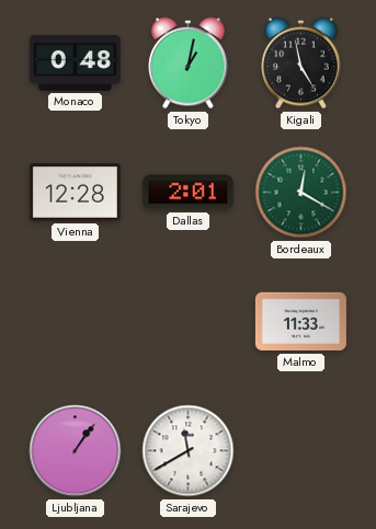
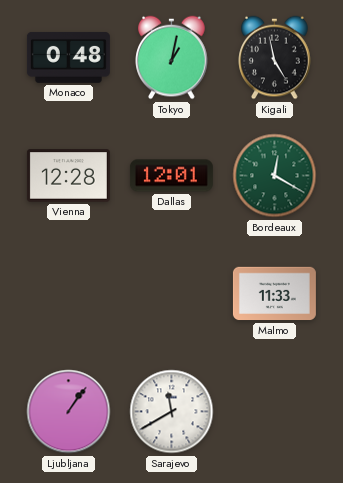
Dallas: 2:01 -> 12:01 (171, 176)
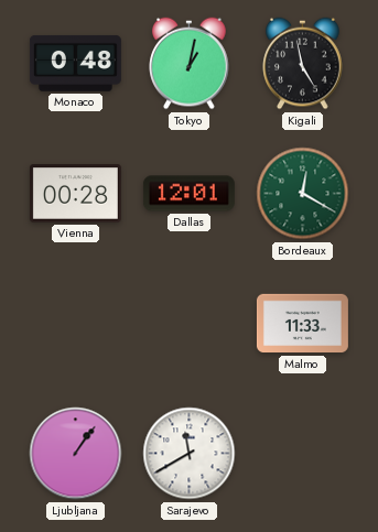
Vienna: 12:28 -> 00:28 (75, 194)
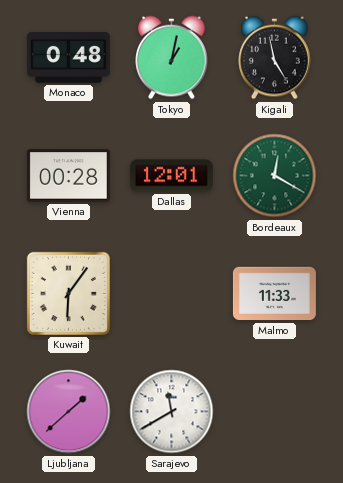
Kuwait: none -> 6:06 (68, 293)
Ljubljana: 1:06 -> 1:38 (69, 412)
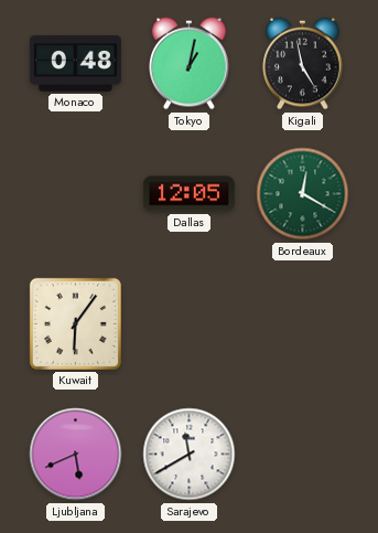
Vienna: 00:28 -> none (68, 176)
Dallas: 12:01 -> 12:05 (188, 194)
Malmo: 11:33 -> none (274, 294)
Ljubljana: 1:38 -> 5:41 (76, 455)
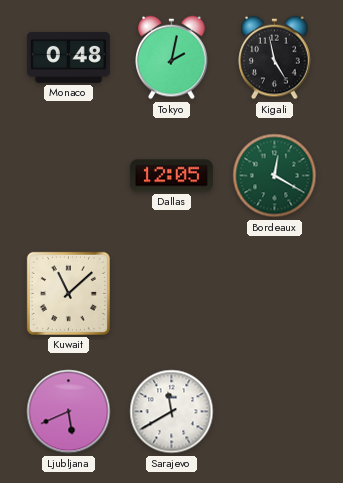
Tokyo: 1:02 -> 2:02 (172, 58)
Kuwait: 6:06 -> 11:08 (68, 293)
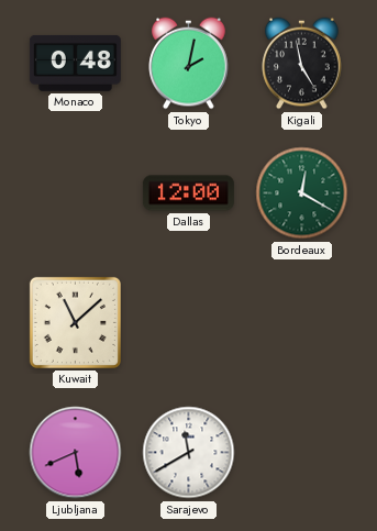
Dallas: 12:05 -> 12:00 (188, 193)
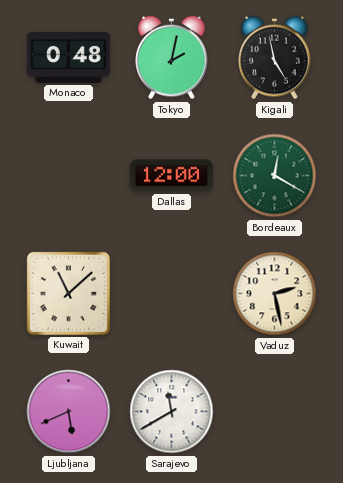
Vaduz: none -> 2:28 (275, 294)
